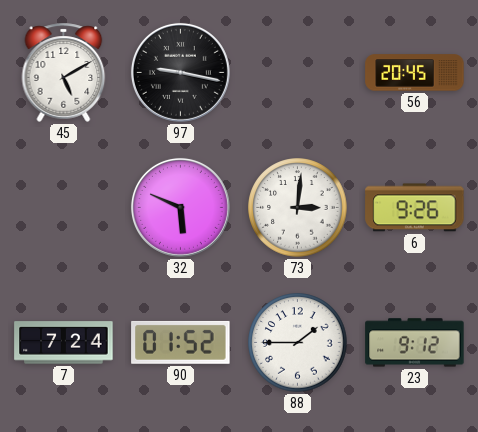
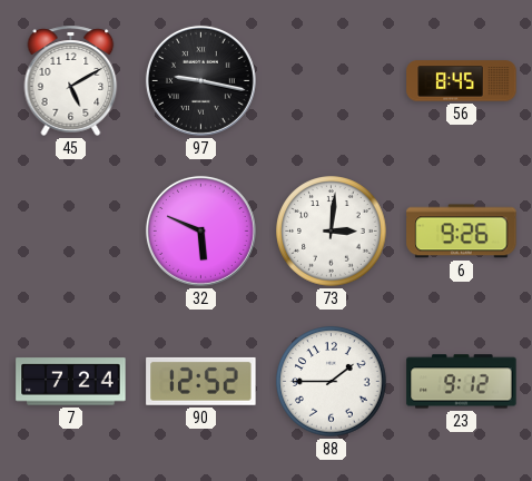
56: 20:45 -> 8:45 (462, 81)
90: 01:52 -> 12:52 (201, 381)
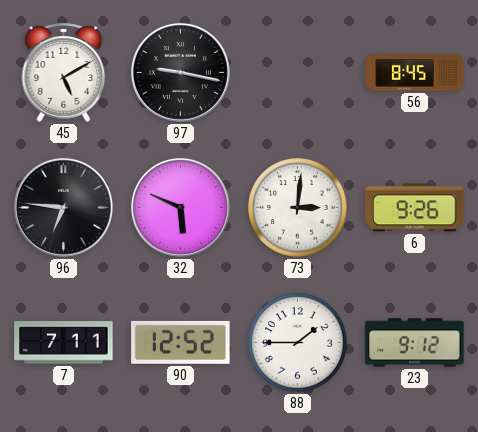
96: none -> 6:46 (63, 207)
7: 7:24 -> 7:11 (64, 343)
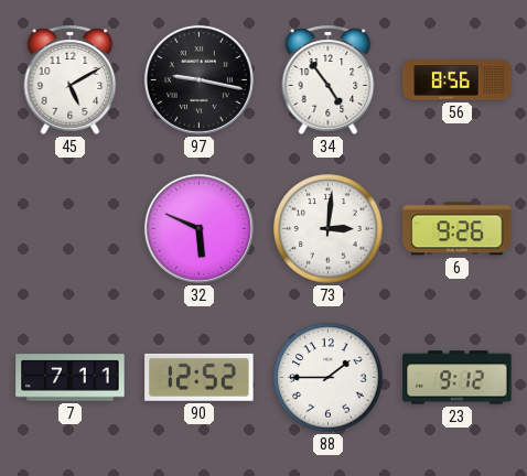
34: none -> 4:54 (329, 79)
56: 8:45 -> 8:56 (458, 80)
96: 6:46 -> none (63, 207)
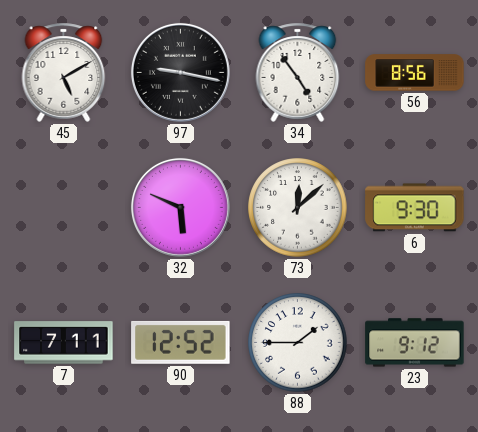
73: 3:01 -> 12:08 (298, 208)
6: 9:26 -> 9:30 (415, 208)
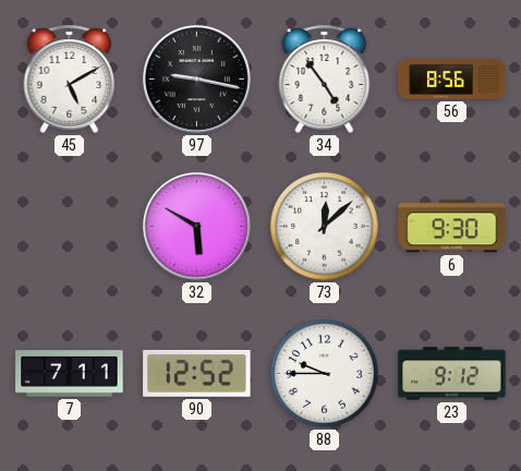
32: 5:49 -> 5:50 (196, 226)
88: 1:45 -> 9:45 (325, 374)
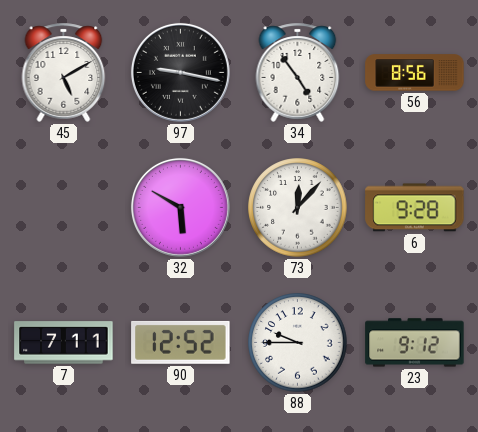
73: 12:08 -> 12:07 (298, 208)
6: 9:30 -> 9:28 (415, 208)
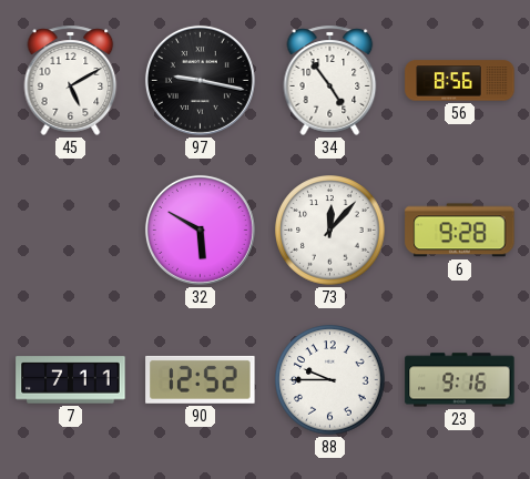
23: 9:12 -> 9:16 (460, 380)
